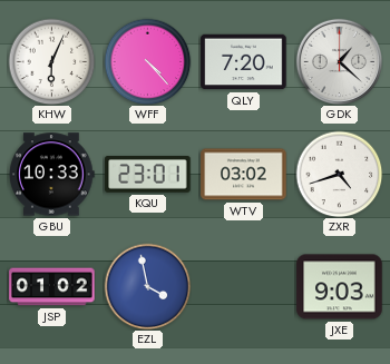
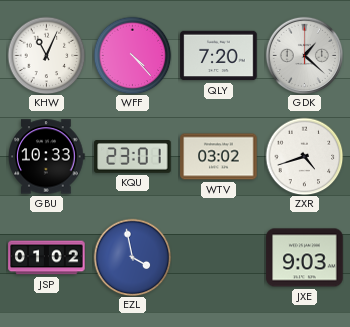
KHW: 6:04 -> 11:04 (46, 55)
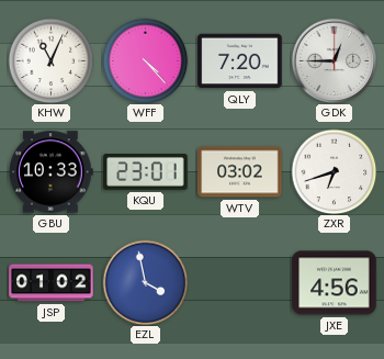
GDK: 1:22 -> 12:45 (334, 60)
ZXR: 4:42 -> 6:42 (334, 171)
JXE: 9:03 -> 4:56 (335, 283)
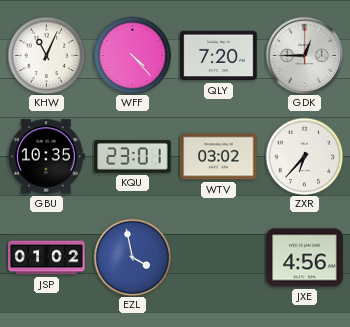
GBU: 10:33 -> 10:35 (47, 157)
ZXR: 6:42 -> 6:37 (304, 156)
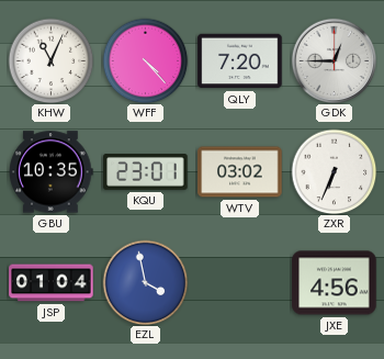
ZXR: 6:37 -> 6:34 (334, 171)
JSP: 01:02 -> 01:04 (52, 283)
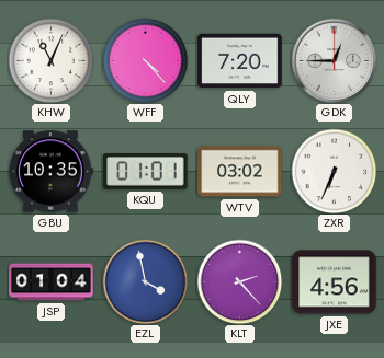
KQU: 23:01 -> 01:01 (146, 172)
KLT: none -> 2:23 (239, 281)
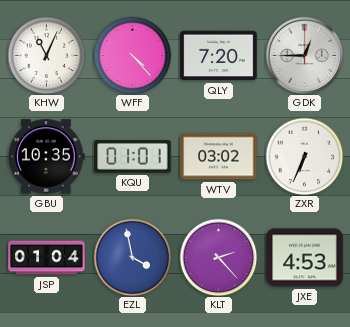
JXE: 4:56 -> 4:53 (305, 258)
